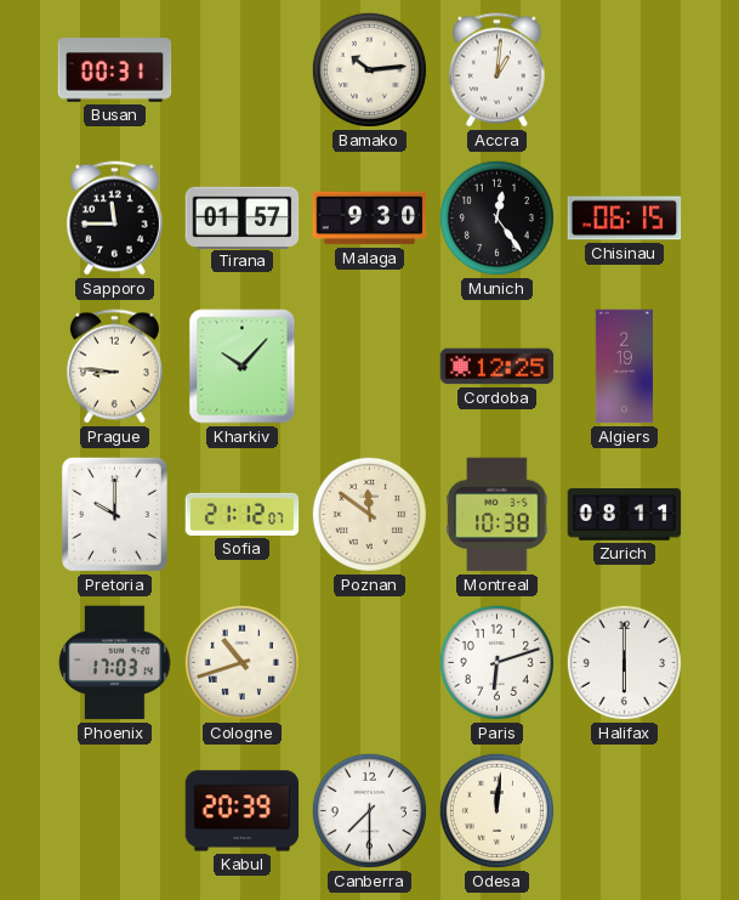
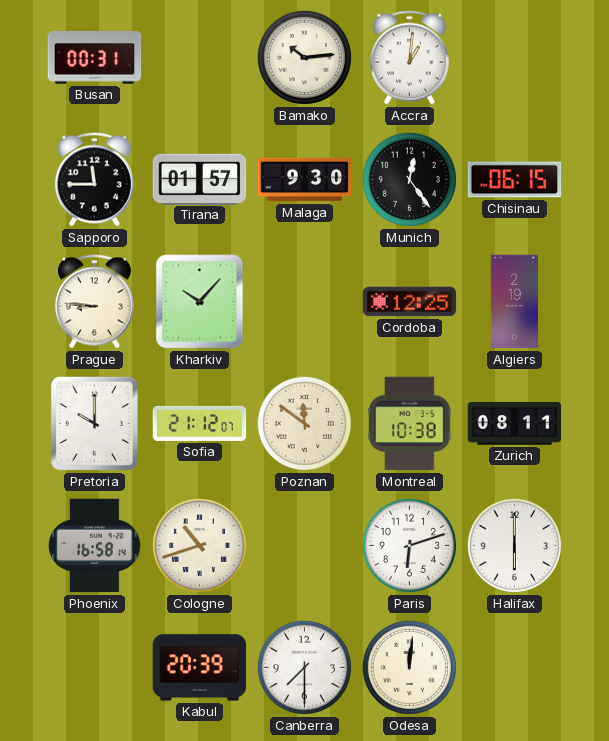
Phoenix: 17:03 -> 16:58 (95, 546)
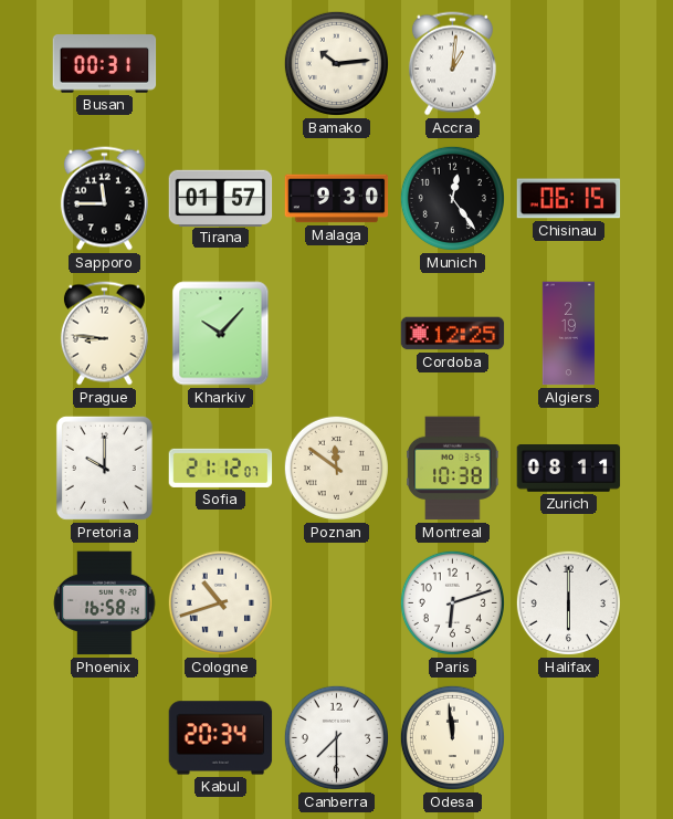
Kabul: 20:39 -> 20:34 (221, 738)
Odesa: 12:01 -> 11:59 (452, 737)
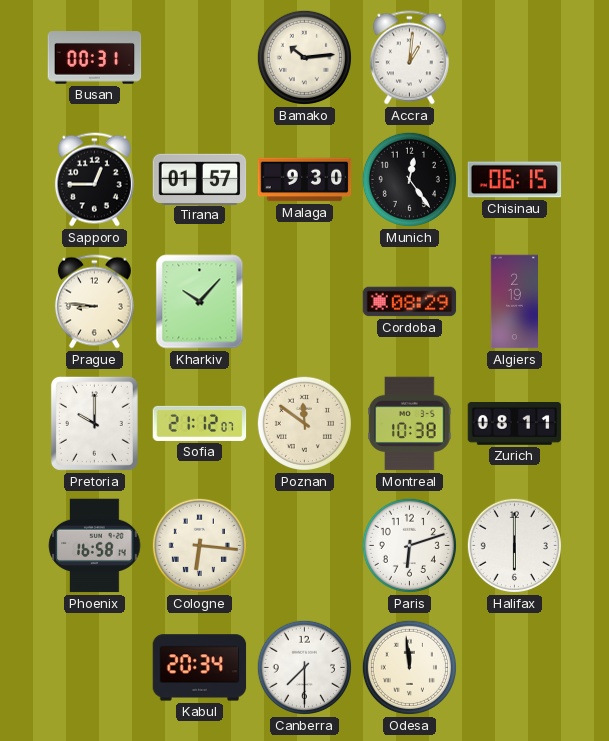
Sapporo: 11:45 -> 12:45 (94, 180)
Cordoba: 12:25 -> 08:29 (410, 302)
Cologne: 10:42 -> 6:16 (199, 545)
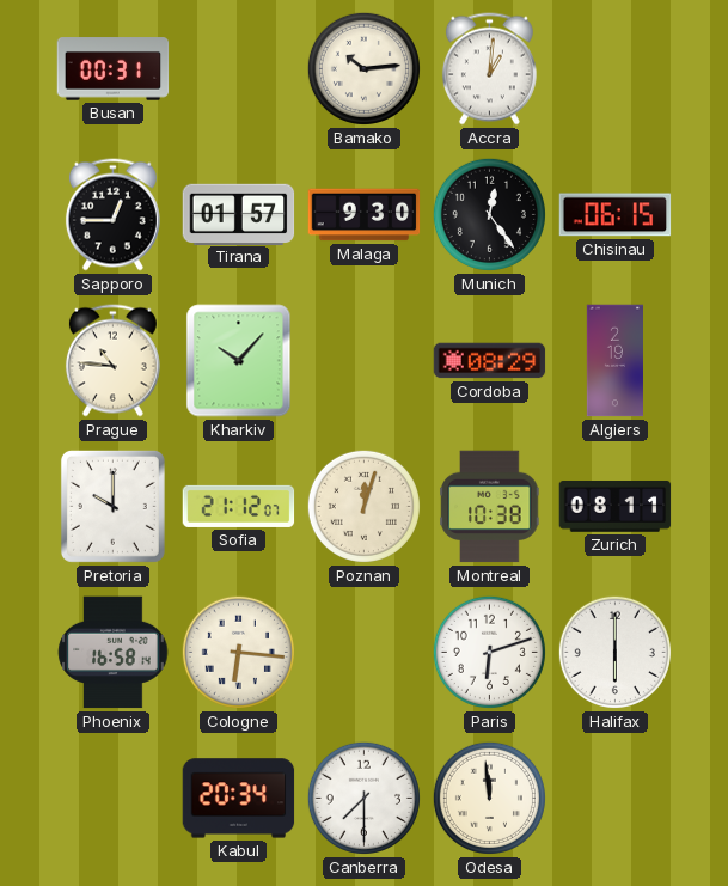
Prague: 8:46 -> 10:46 (112, 361)
Poznan: 11:51 -> 12:03 (363, 506)
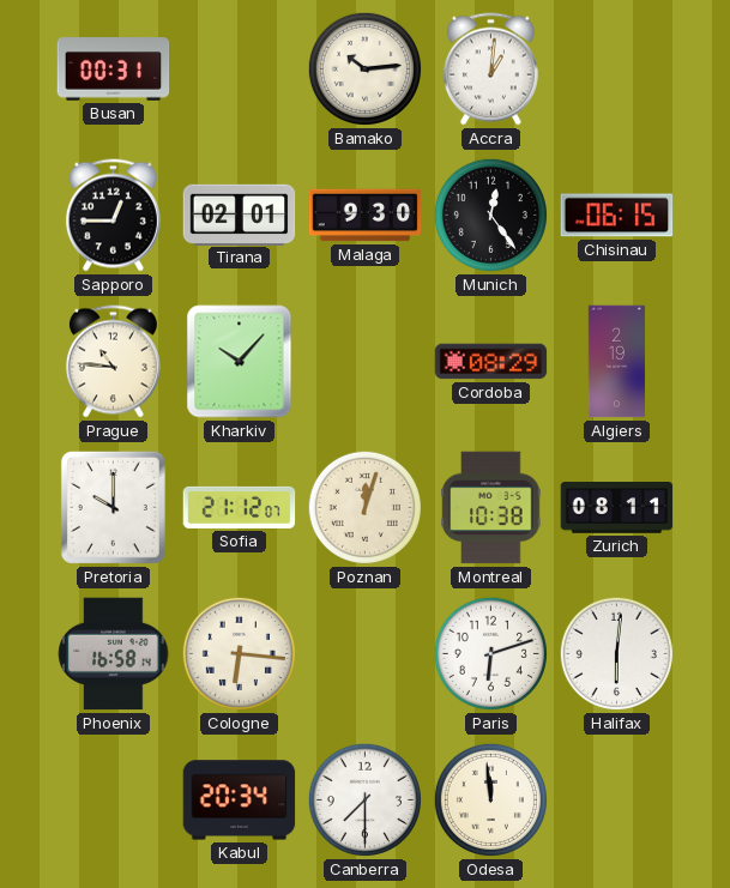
Tirana: 01:57 -> 02:01 (240, 215)
Halifax: 6:00 -> 6:01 (616, 653)
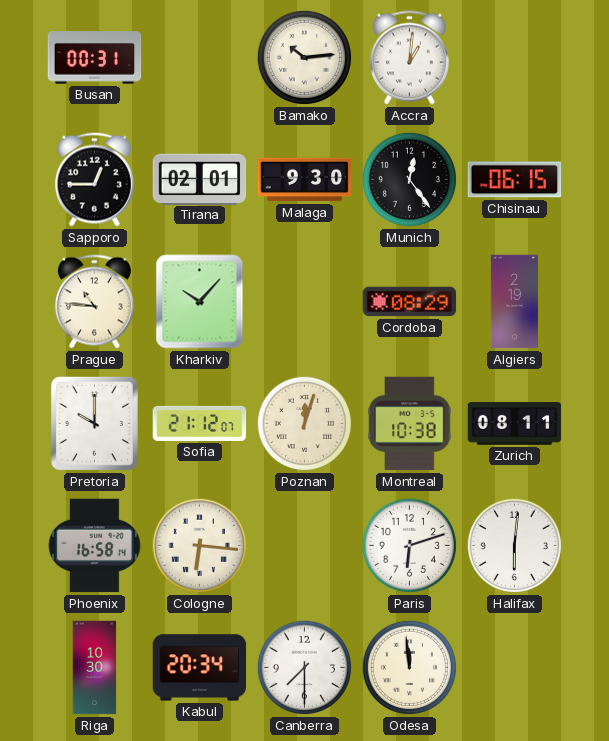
Riga: none -> 10:30 (95, 668)
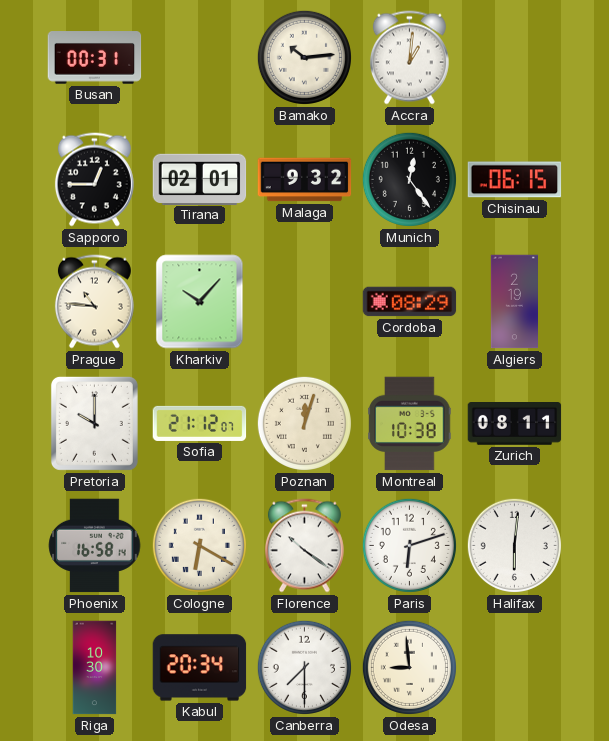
Malaga: 9:30 -> 9:32 (305, 180)
Cologne: 6:16 -> 6:20 (199, 545)
Florence: none -> 10:21 (304, 546)
Odesa: 11:59 -> 8:59 (409, 667)
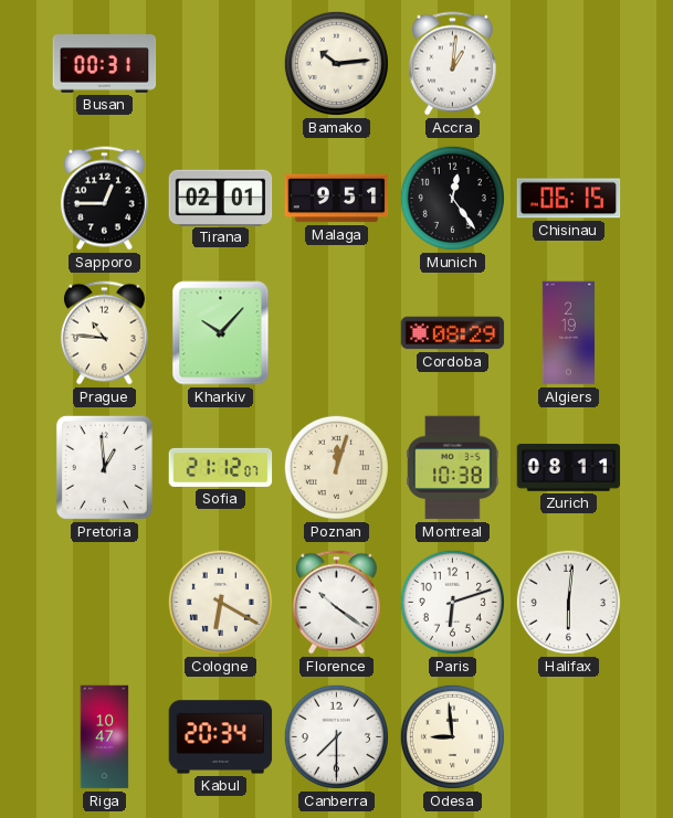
Malaga: 9:32 -> 9:51 (337, 199)
Pretoria: 10:00 -> 12:59 (104, 467)
Phoenix: 16:58 -> none (95, 546)
Riga: 10:30 -> 10:47 (105, 737)
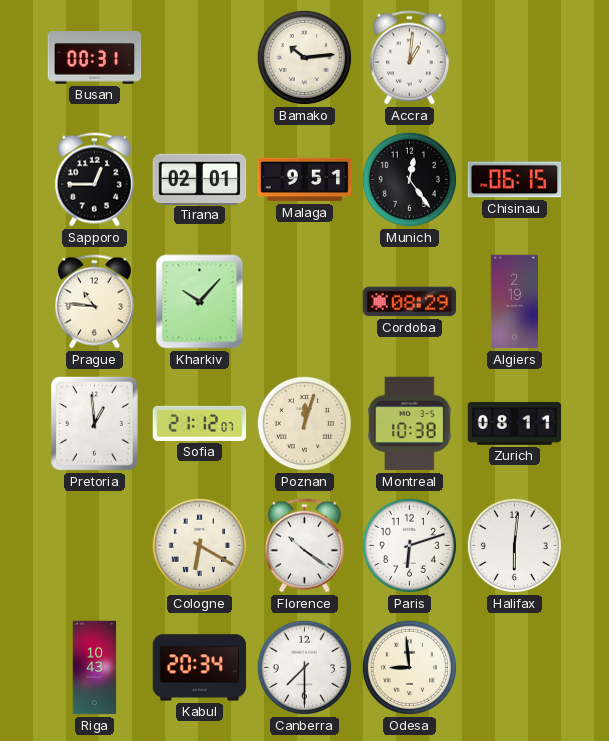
Riga: 10:47 -> 10:43 (95, 668)
